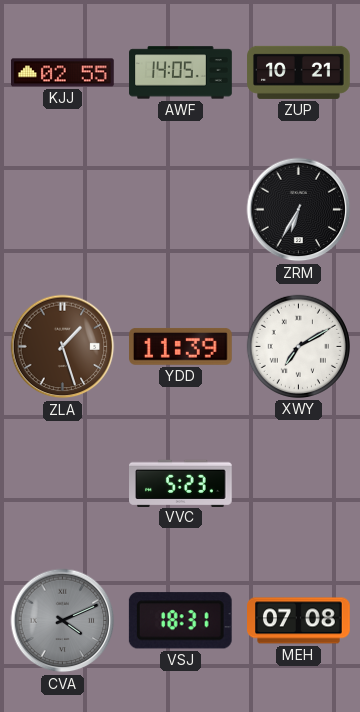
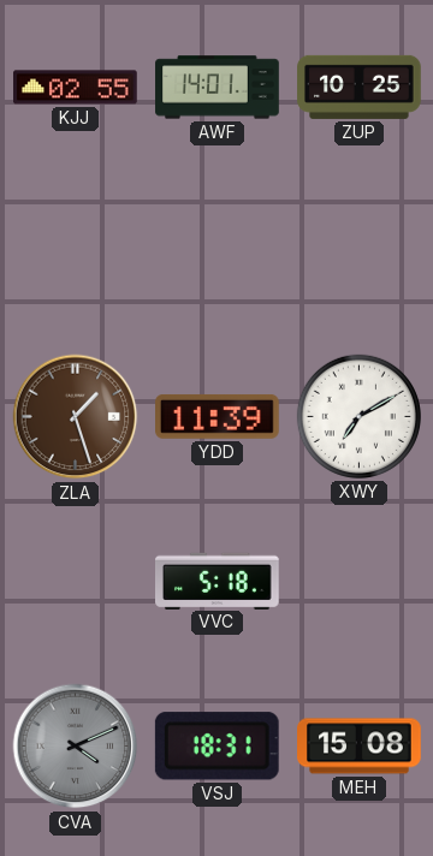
AWF: 14:05 -> 14:01 (218, 88)
ZUP: 10:21 -> 10:25 (360, 87)
ZRM: 6:35 -> none (299, 210)
VVC: 5:23 -> 5:18 (218, 581)
MEH: 07:08 -> 15:08 (360, 747)
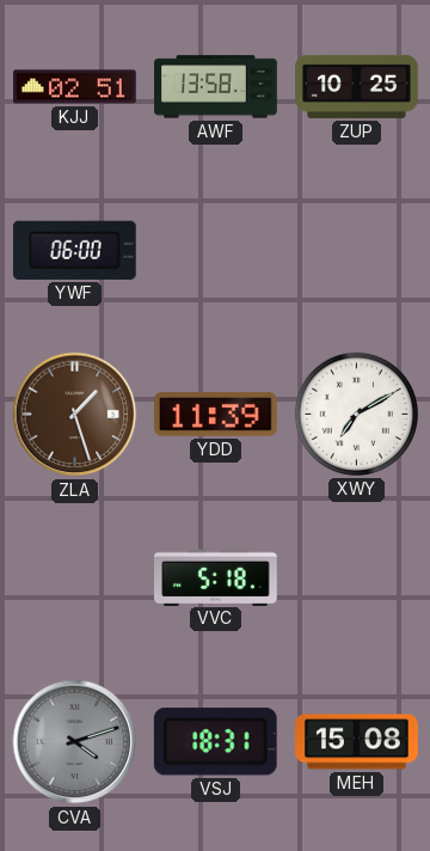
KJJ: 02:55 -> 02:51 (75, 87)
AWF: 14:01 -> 13:58 (216, 87)
YWF: none -> 06:00 (74, 250)
CVA: 4:11 -> 4:12 (75, 742)
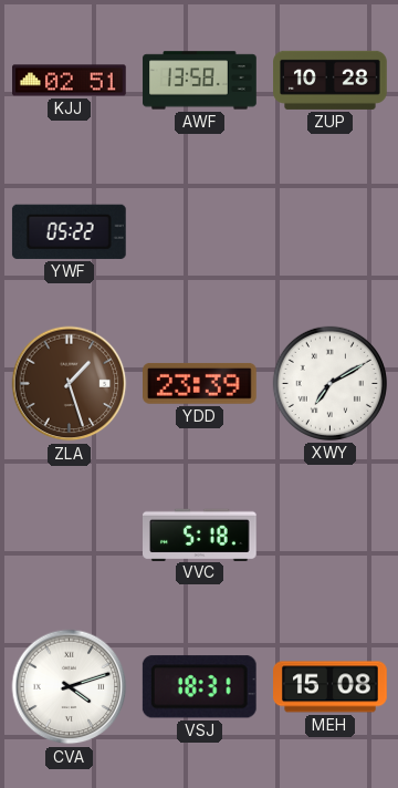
ZUP: 10:25 -> 10:28 (331, 80)
YWF: 06:00 -> 05:22 (69, 231)
YDD: 11:39 -> 23:39 (200, 384)
CVA dial: grey -> white (70, 687)
